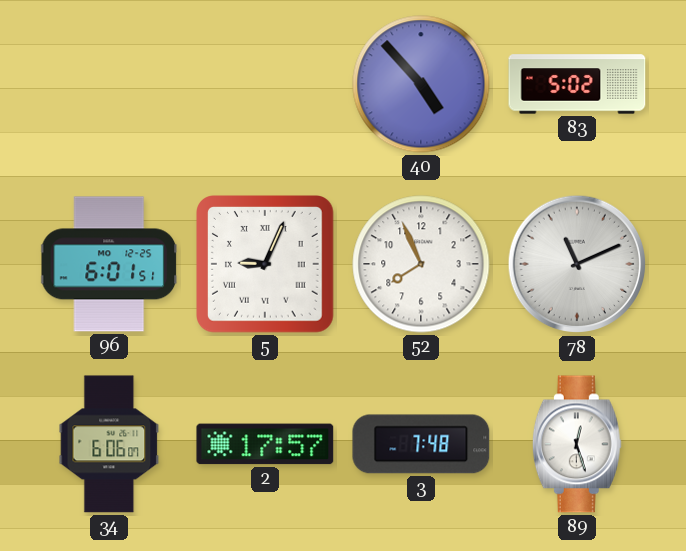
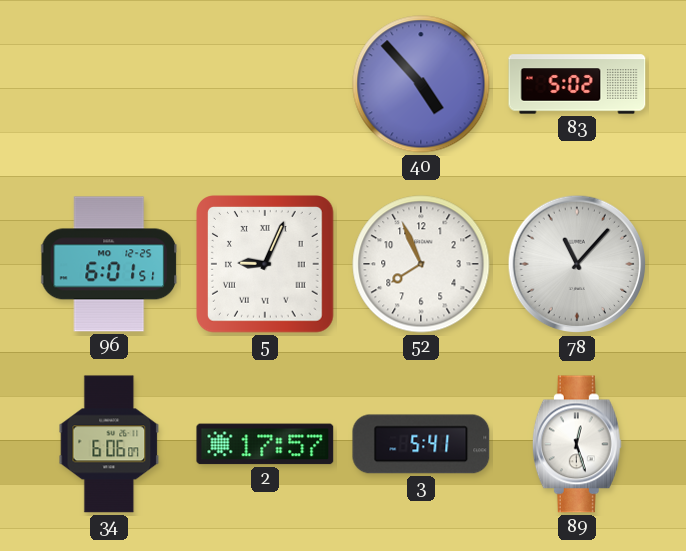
78: 11:11 -> 11:07 (577, 264)
3: 7:48 -> 5:41 (421, 444)
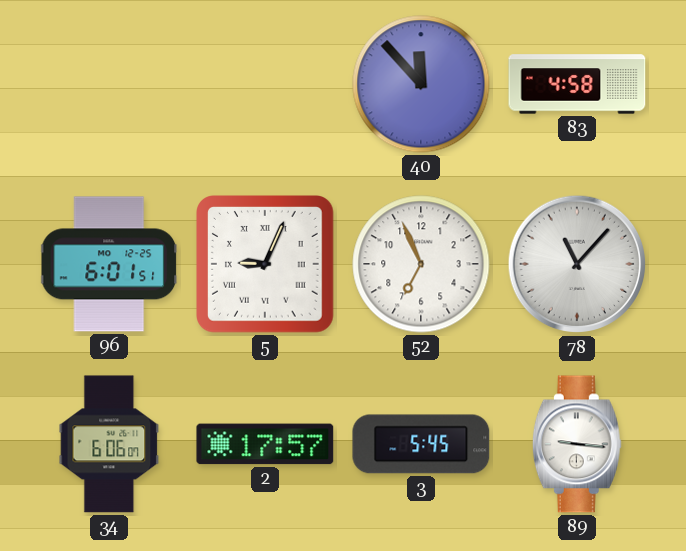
40: 4:53 -> 11:53 (421, 84)
83: 5:02 -> 4:58 (577, 84)
52: 7:56 -> 6:56 (421, 264)
3: 5:41 -> 5:45 (421, 444)
89: 12:27 -> 9:16 (577, 444)
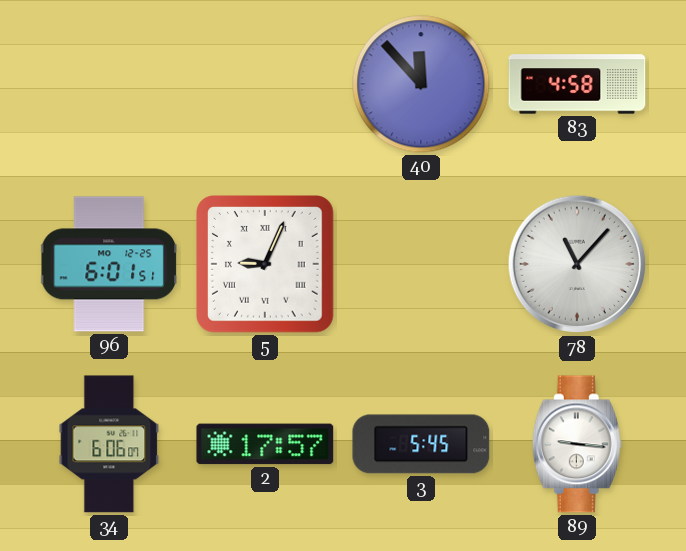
52: 6:56 -> none (421, 264)
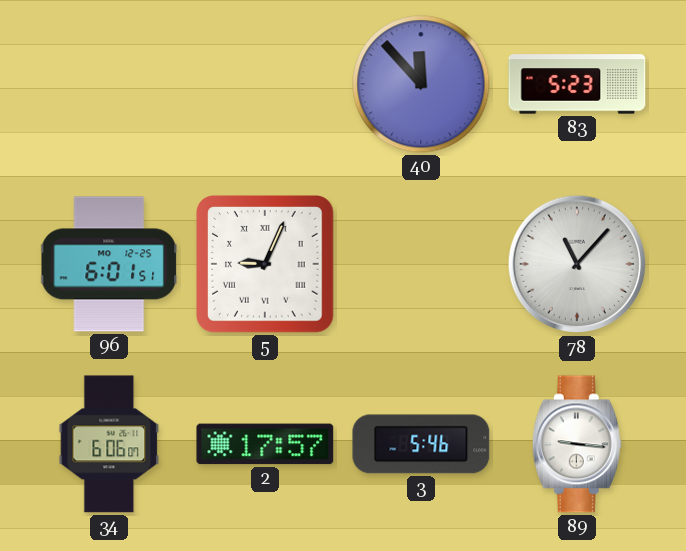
83: 4:58 -> 5:23 (577, 84)
3: 5:45 -> 5:46 (421, 444)
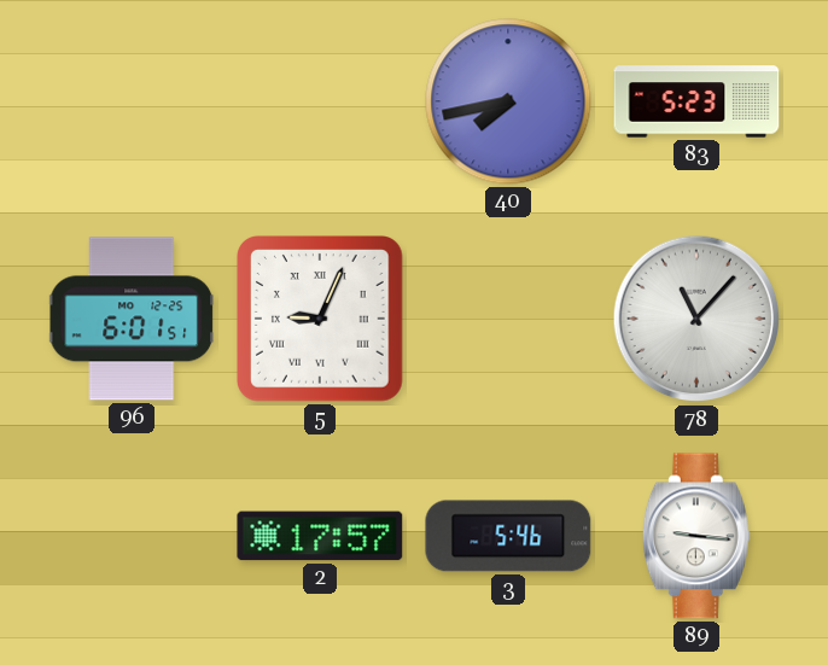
40: 11:53 -> 7:43 (508, 101)
34: 6:06 -> none (109, 444)
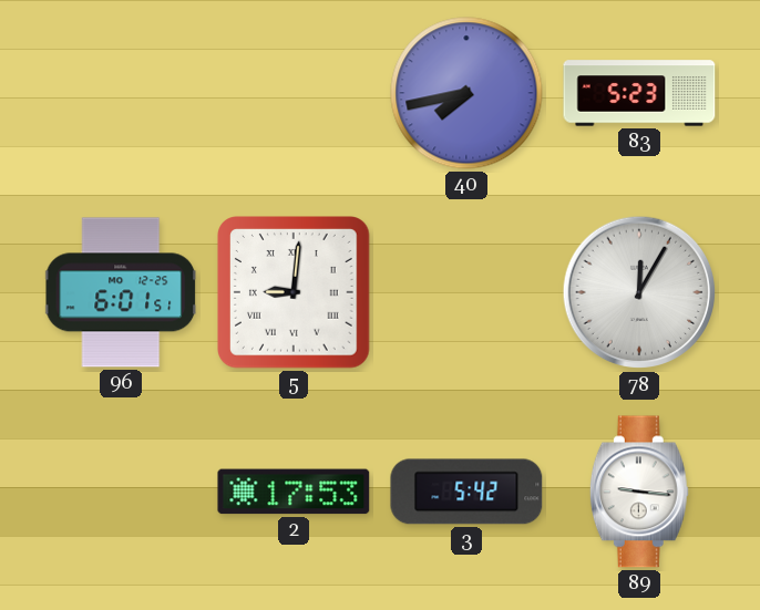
5: 9:04 -> 9:01 (295, 293)
78: 11:07 -> 12:05 (639, 292)
2: 17:57 -> 17:53 (294, 492)
3: 5:46 -> 5:42 (466, 492)
